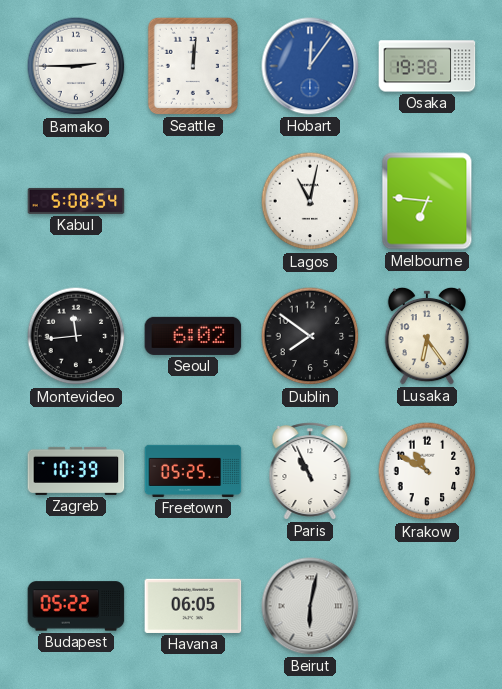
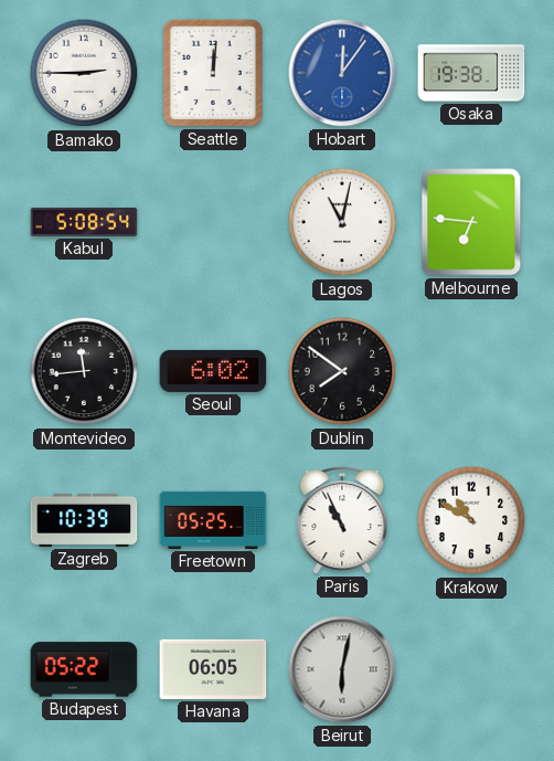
Lusaka: 6:24 -> none (426, 336)
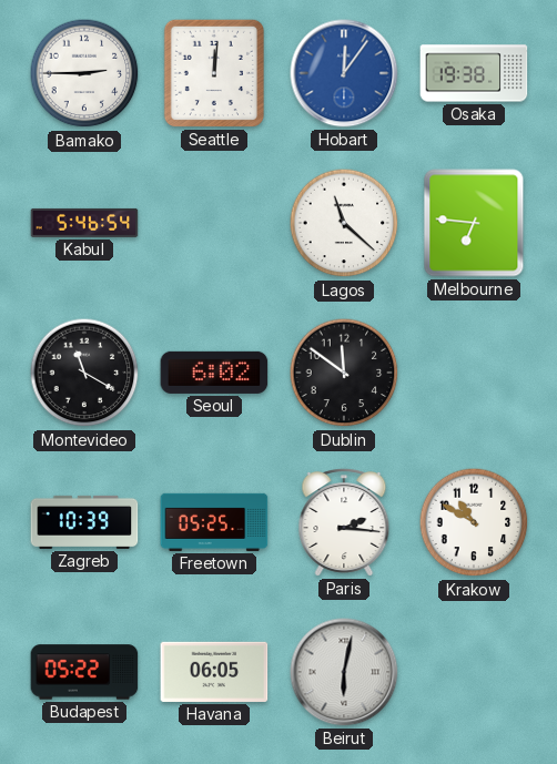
Kabul: 5:08 -> 5:46 (84, 223)
Lagos: 11:02 -> 11:22 (344, 223)
Montevideo: 11:44 -> 11:20 (84, 373)
Dublin: 7:51 -> 11:51 (344, 373)
Paris: 10:56 -> 2:16 (344, 522)
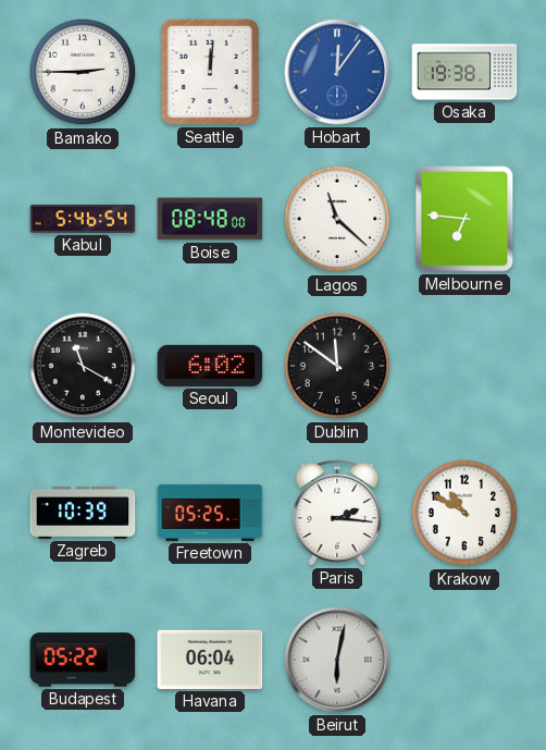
Boise: none -> 08:48 (210, 219)
Havana: 06:05 -> 06:04 (210, 660)
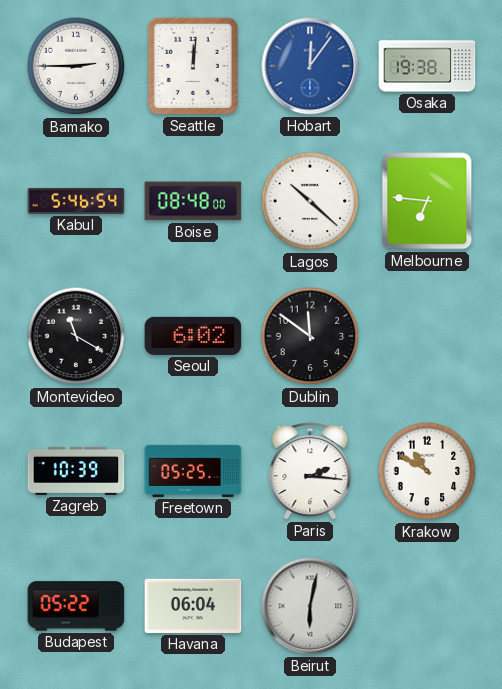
Lagos: 11:22 -> 10:22 (310, 201)
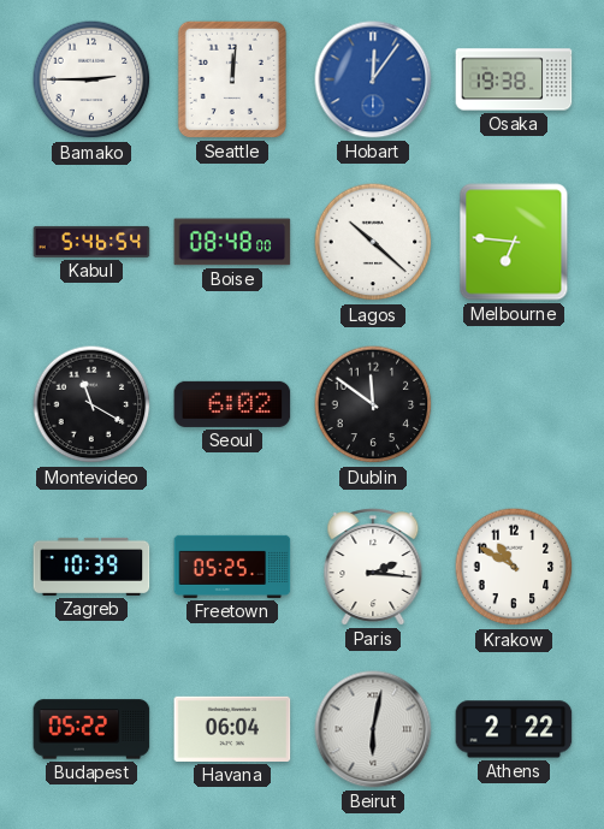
Athens: none -> 2:22 (514, 729)
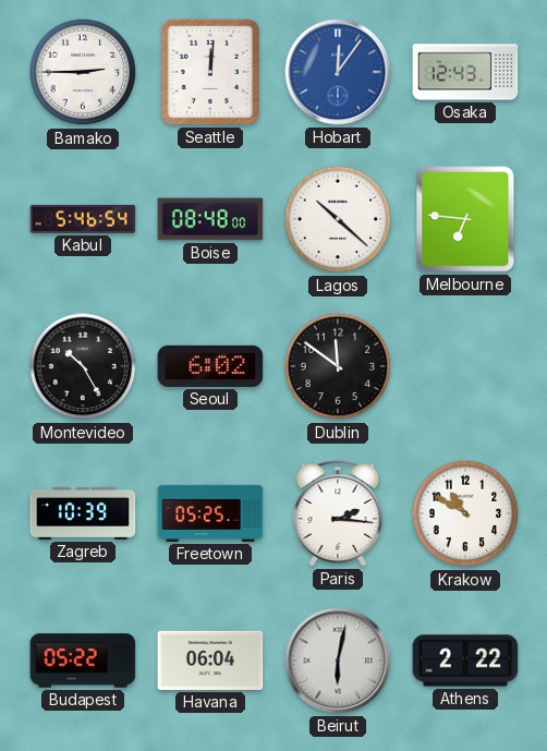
Osaka: 19:38 -> 12:43 (465, 72)
Montevideo: 11:20 -> 10:25 (83, 366)
